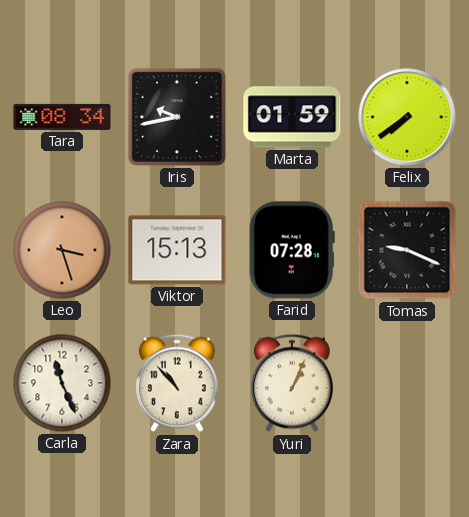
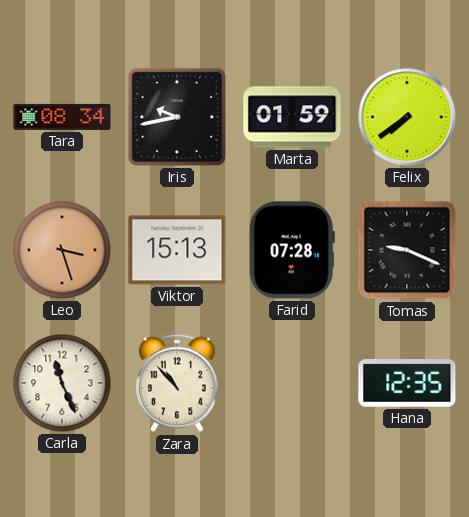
Yuri: 1:04 -> none (293, 383)
Hana: none -> 12:35 (407, 383)
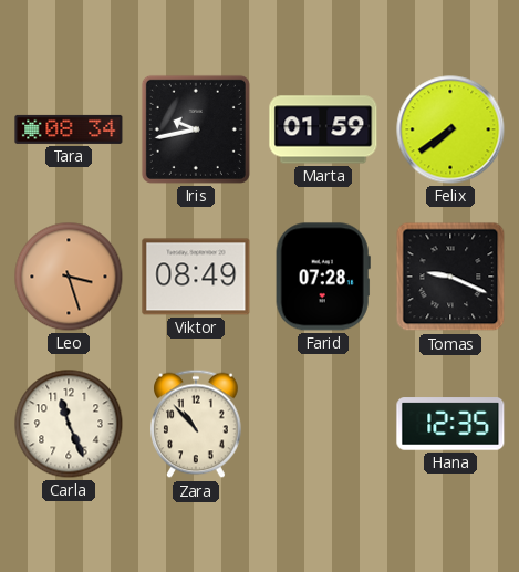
Viktor: 15:13 -> 08:49 (196, 277)
